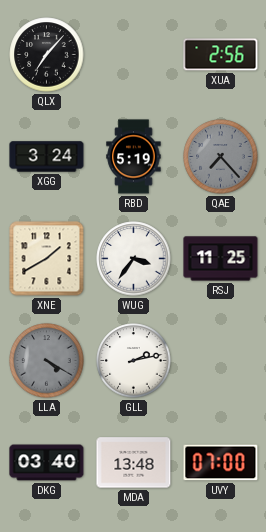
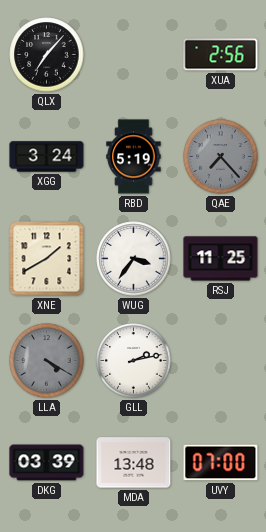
DKG: 03:40 -> 03:39 (47, 463)
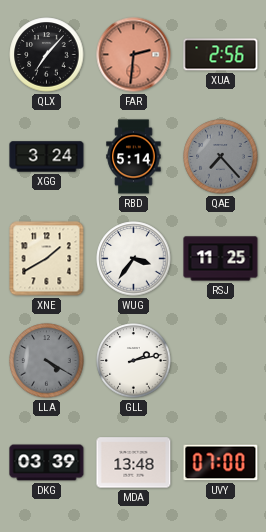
FAR: none -> 2:31 (134, 55)
RBD: 5:19 -> 5:14 (134, 157)
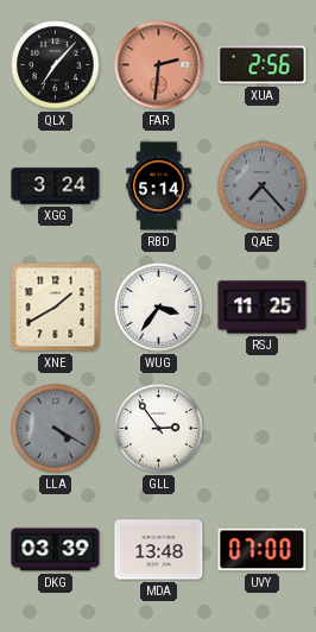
GLL: 2:13 -> 2:54 (159, 429)
